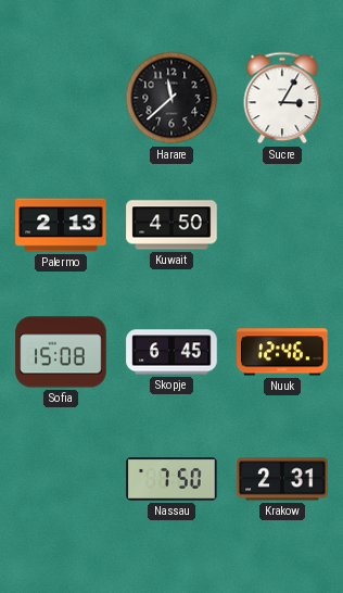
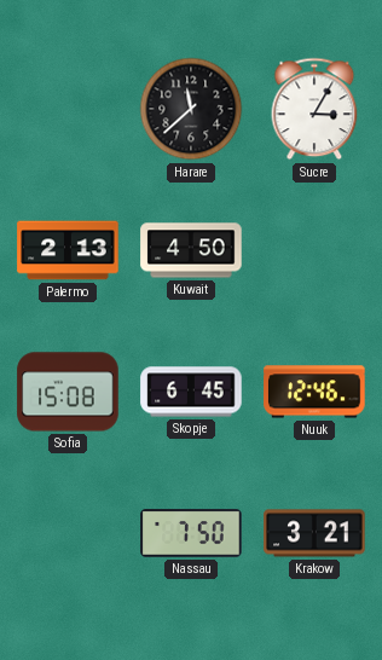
Krakow: 2:31 -> 3:21 (314, 533)
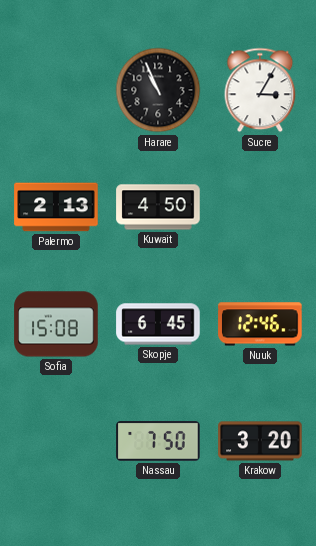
Harare: 11:38 -> 10:56 (158, 90)
Krakow: 3:21 -> 3:20 (260, 441)
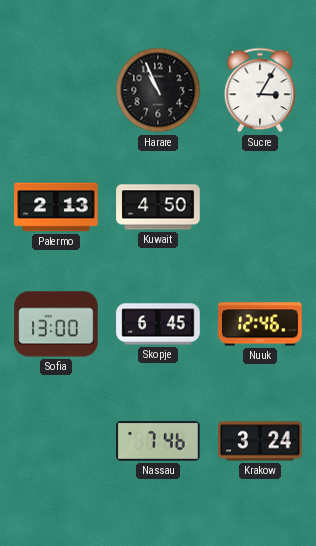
Sofia: 15:08 -> 13:00 (56, 324)
Nassau: 7:50 -> 7:46 (158, 441)
Krakow: 3:20 -> 3:24 (260, 441)
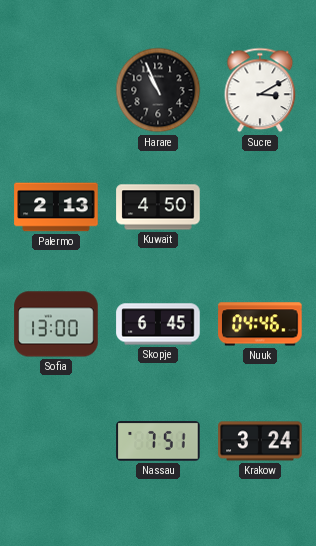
Sucre: 3:05 -> 3:10 (260, 90)
Nuuk: 12:46 -> 04:46 (260, 324)
Nassau: 7:46 -> 7:51 (158, 441)
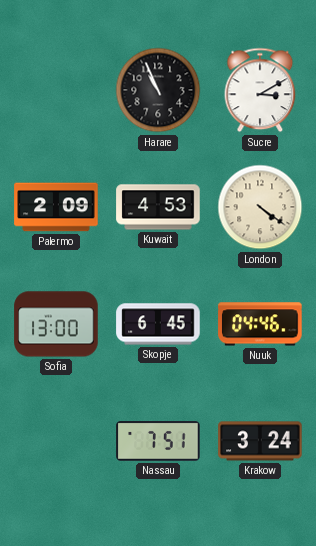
Palermo: 2:13 -> 2:09 (56, 207)
Kuwait: 4:50 -> 4:53 (158, 207)
London: none -> 4:21 (260, 207)
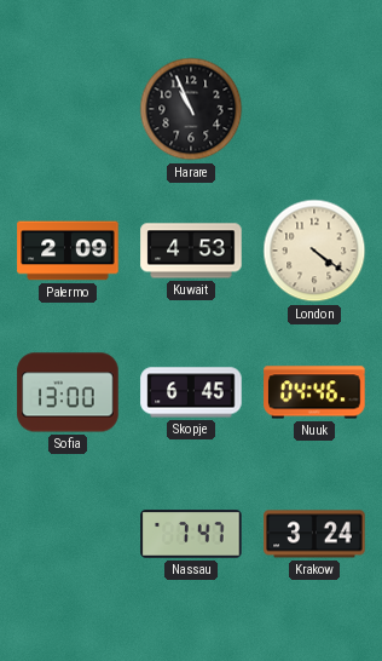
Sucre: 3:10 -> none (260, 90)
Nassau: 7:51 -> 7:47 (191, 534)
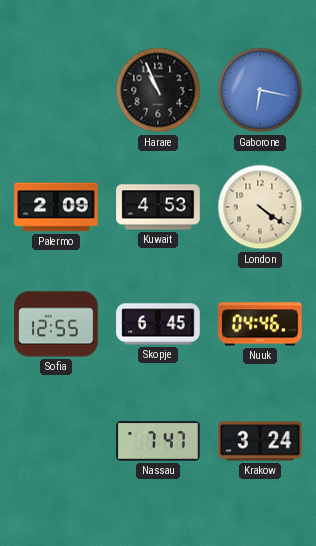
Gaborone: none -> 6:17 (260, 90)
Sofia: 13:00 -> 12:55 (56, 324)
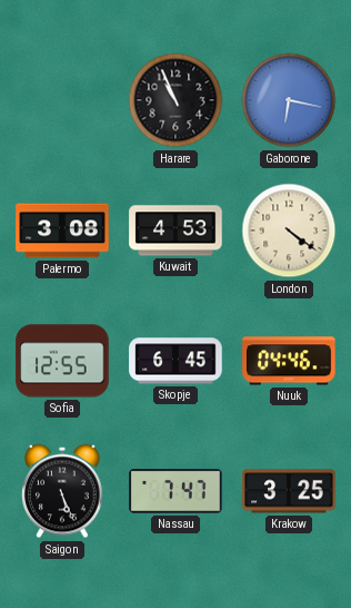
Palermo: 2:09 -> 3:08 (62, 231)
Saigon: none -> 5:26 (62, 491)
Krakow: 3:24 -> 3:25 (289, 491)
